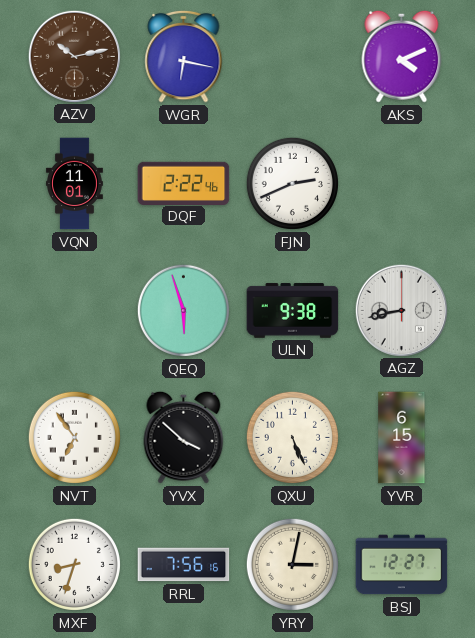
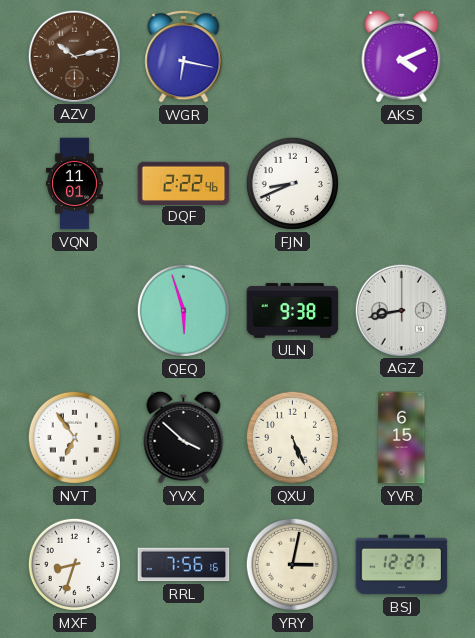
FJN: 2:41 -> 8:41 (292, 183)
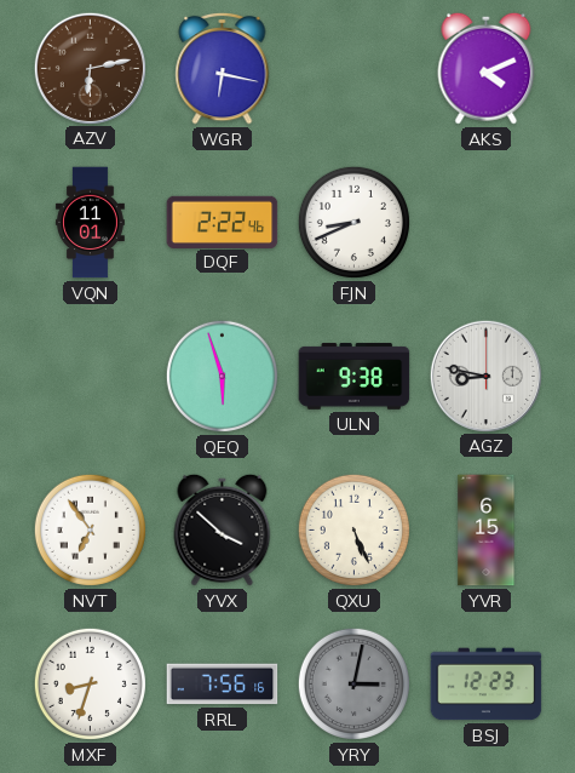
AZV: 10:13 -> 6:13 (90, 68)
AGZ: 8:43 -> 8:47 (485, 376)
YRY dial: cream -> grey (353, 683)
BSJ: 12:27 -> 12:23 (487, 685)
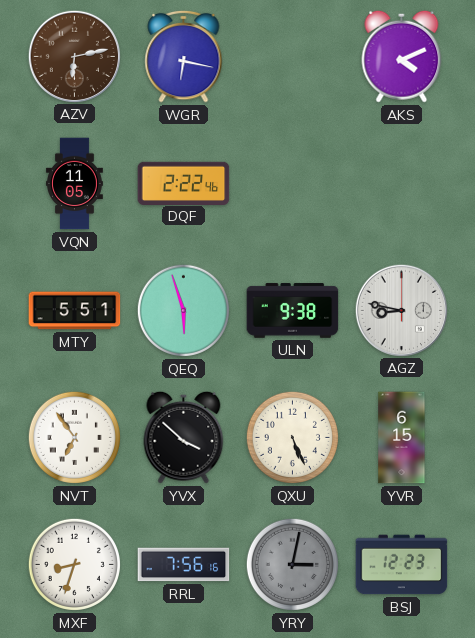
VQN: 11:01 -> 11:05 (75, 184)
FJN: 8:41 -> none (353, 222)
MTY: none -> 5:51 (75, 311)
